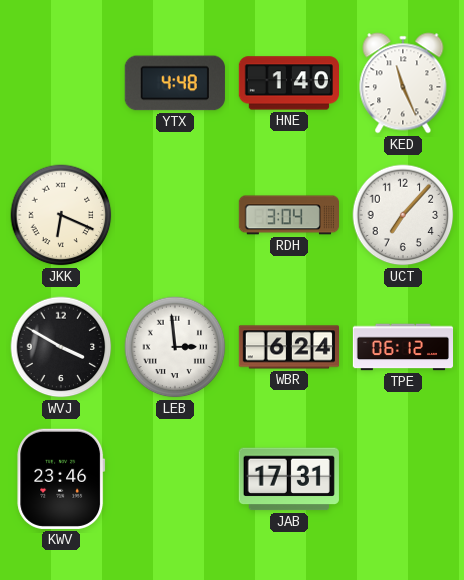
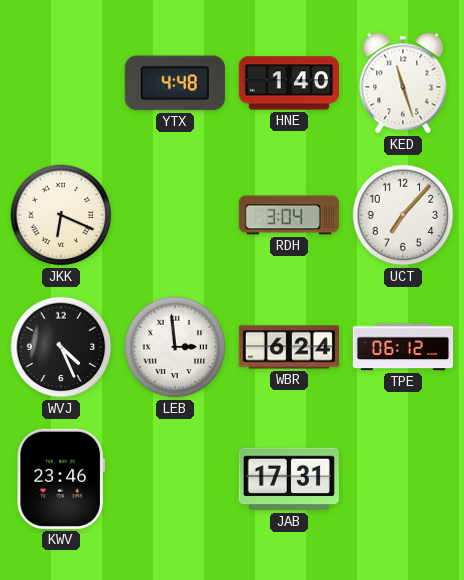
KED: 11:26 -> 11:27 (403, 83)
WVJ: 3:50 -> 4:26 (61, 347)
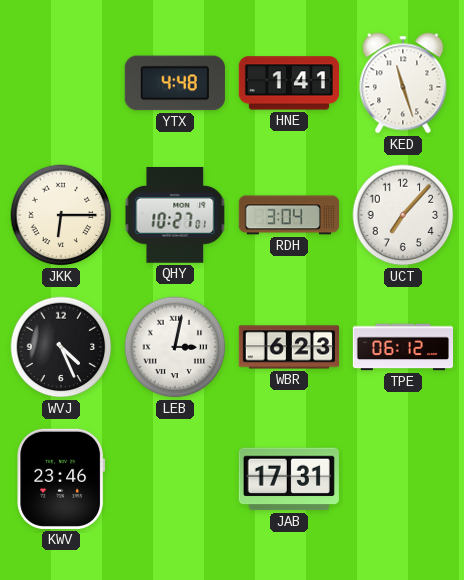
HNE: 1:40 -> 1:41 (288, 83)
JKK: 6:19 -> 6:15 (61, 215)
QHY: none -> 10:27 (175, 216)
LEB: 2:59 -> 3:02 (175, 347)
WBR: 6:24 -> 6:23 (288, 347)
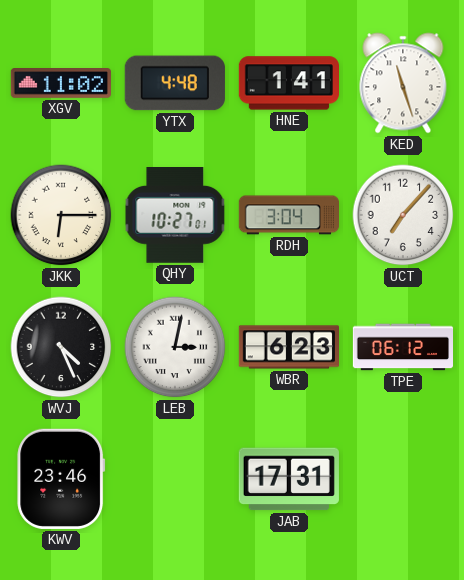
XGV: none -> 11:02 (60, 83)
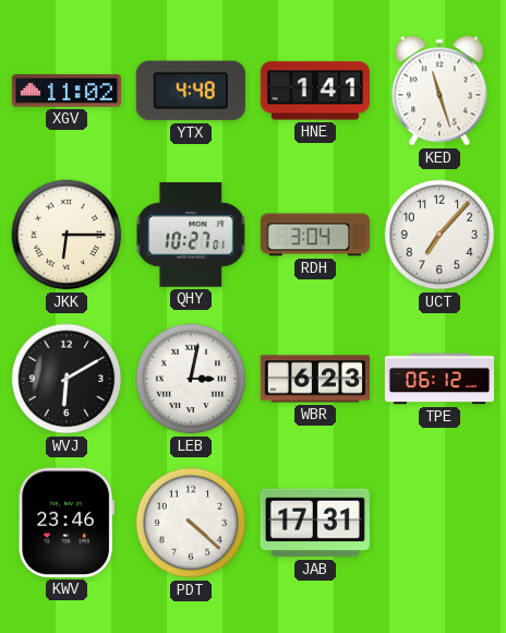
WVJ: 4:26 -> 6:10 (67, 379)
PDT: none -> 4:22 (191, 523)
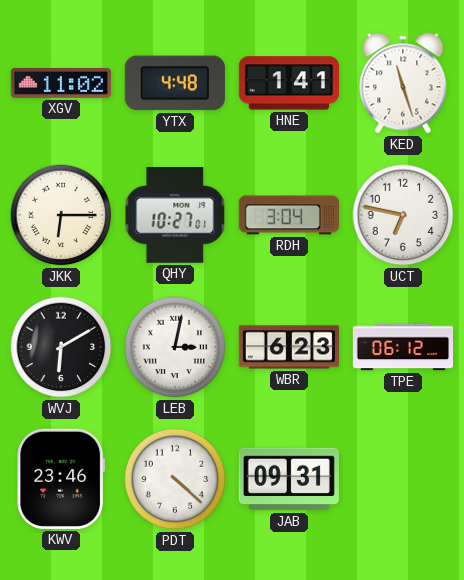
UCT: 7:07 -> 6:47 (403, 215)
JAB: 17:31 -> 09:31 (289, 479)
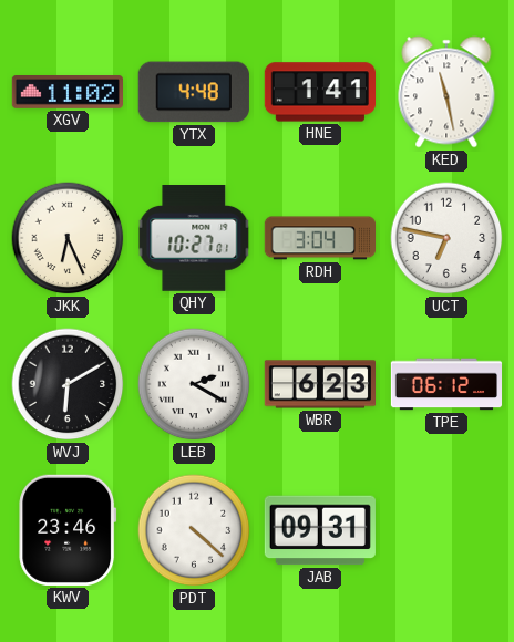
KED: 11:27 -> 11:28 (446, 92)
JKK: 6:15 -> 6:26 (68, 238)
LEB: 3:02 -> 2:20 (194, 384)
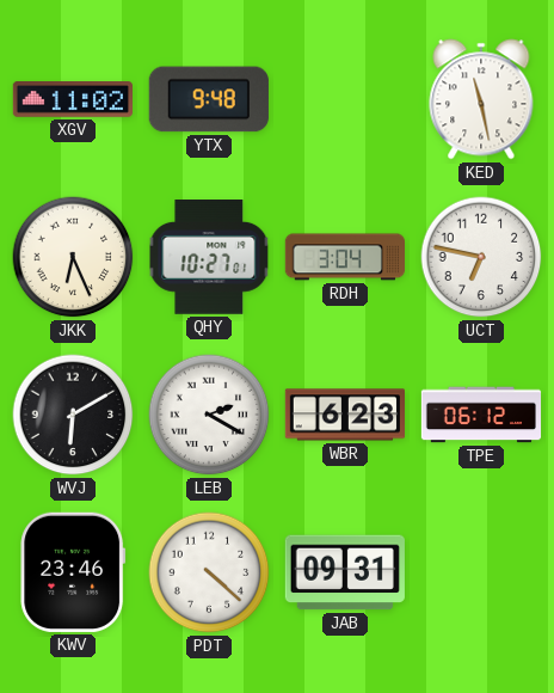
YTX: 4:48 -> 9:48 (209, 99)
HNE: 1:41 -> none (319, 92)
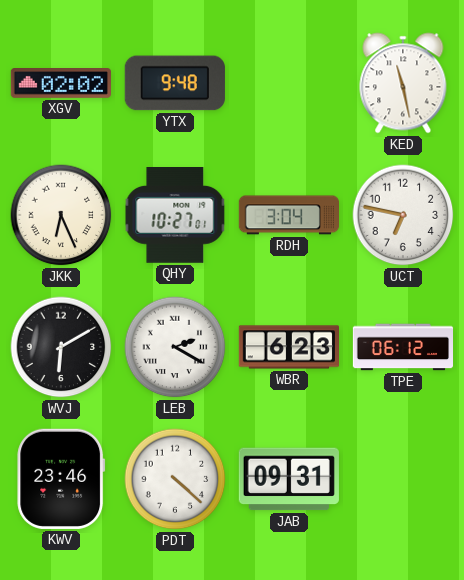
XGV: 11:02 -> 02:02 (60, 83)
